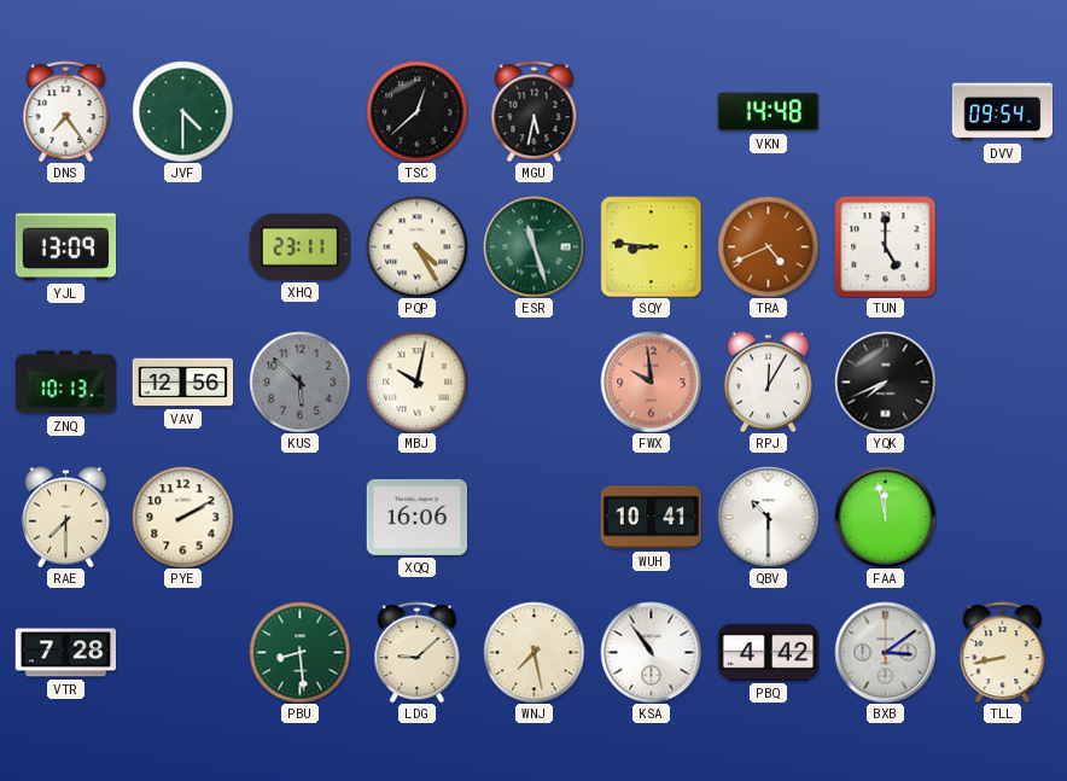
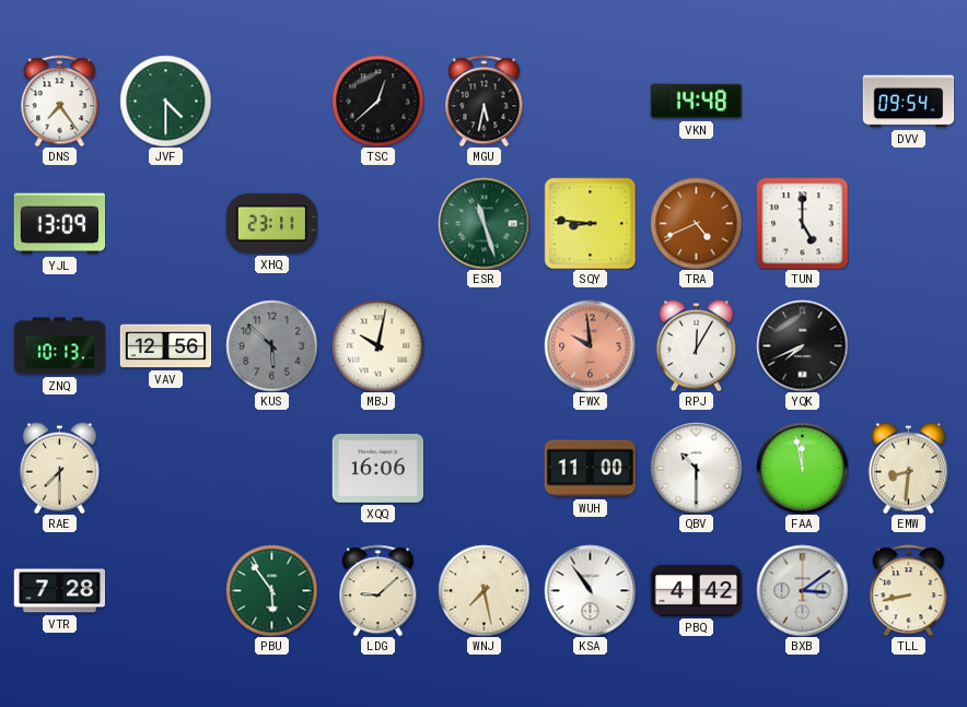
PQP: 4:25 -> none (416, 246)
PYE: 2:10 -> none (182, 517)
WUH: 10:41 -> 11:00 (590, 469)
EMW: none -> 8:31 (908, 468)
PBU: 8:29 -> 5:54 (271, 590)
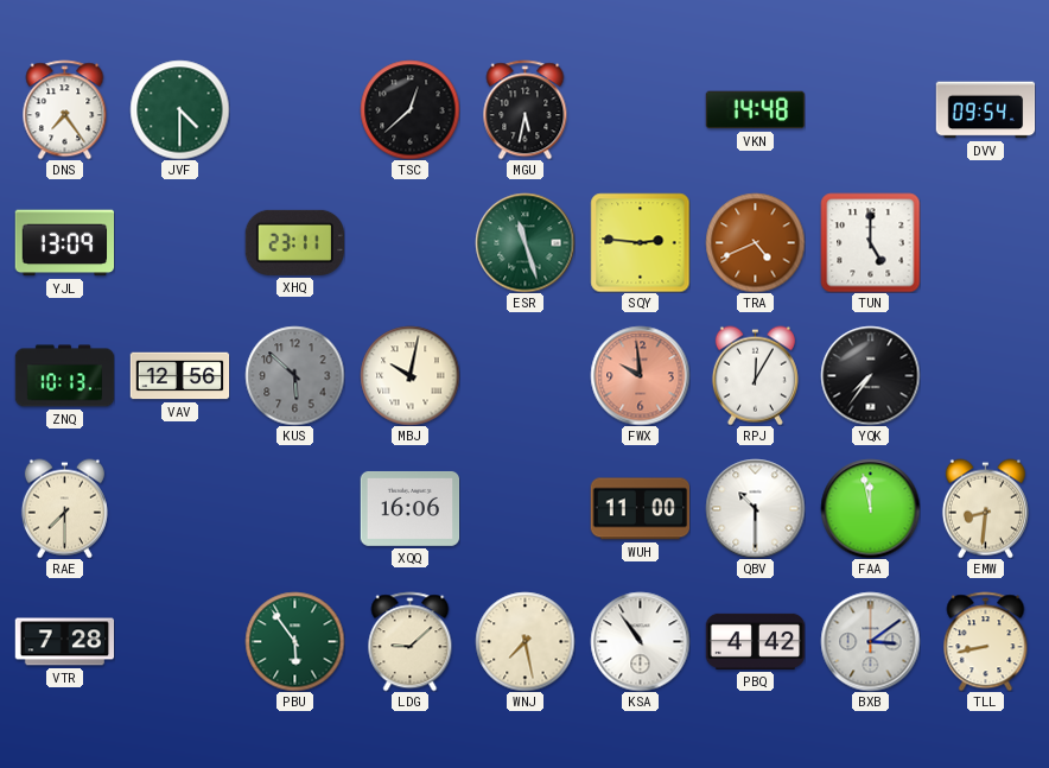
SQY: 8:46 -> 2:46 (640, 242)
YQK: 7:41 -> 7:36 (870, 375)
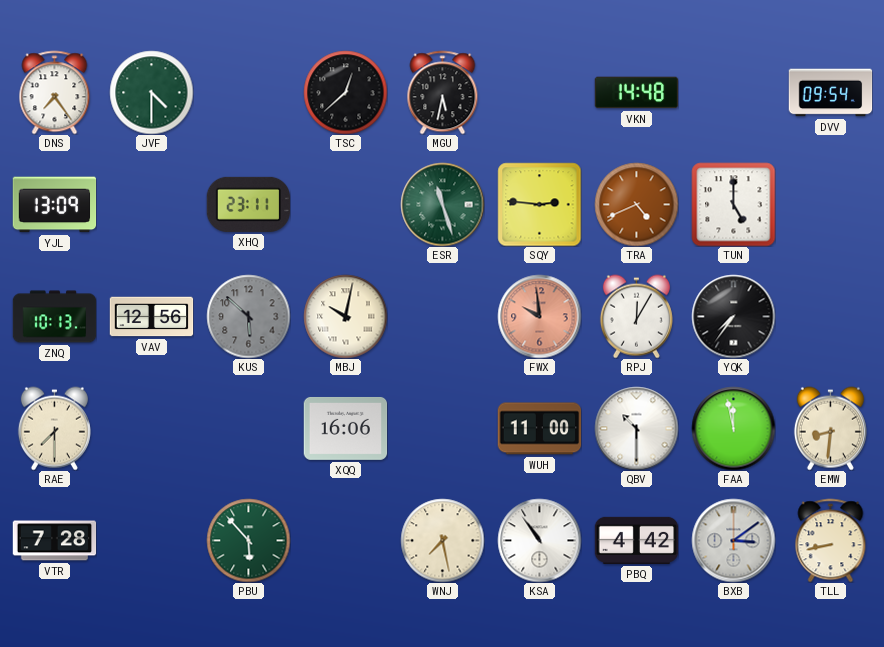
PBU: 5:54 -> 5:53 (248, 540)
LDG: 9:08 -> none (411, 641)
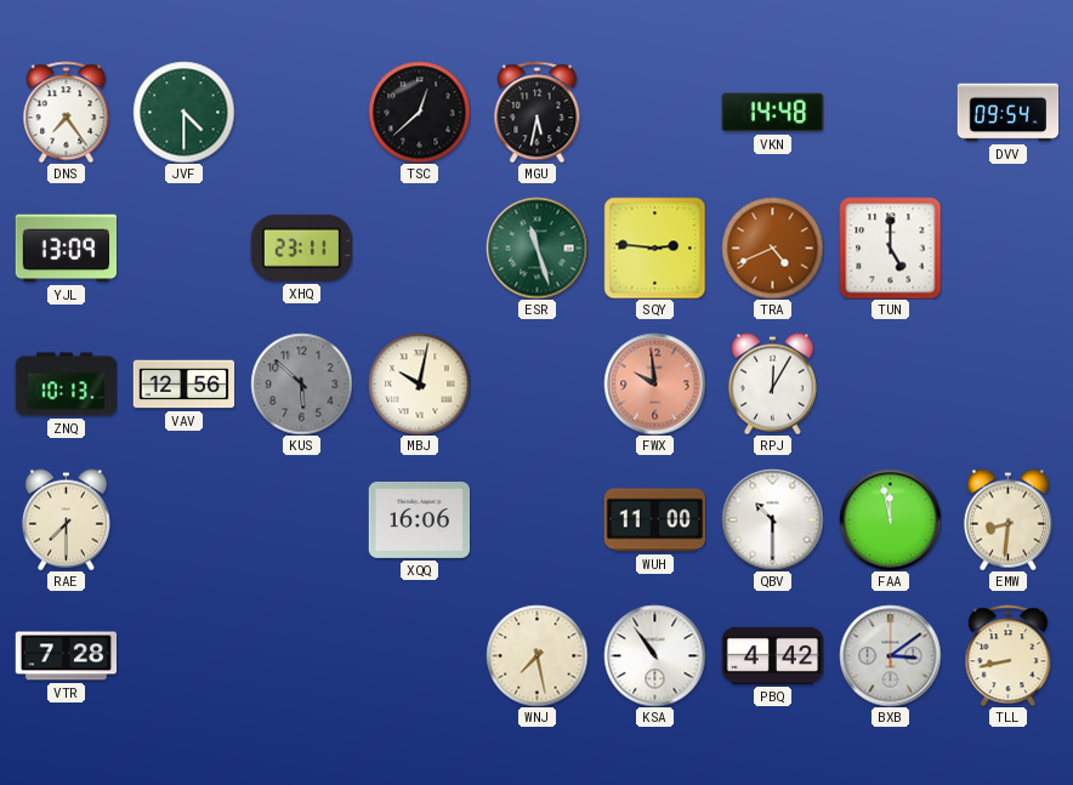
YQK: 7:36 -> none (733, 316)
PBU: 5:53 -> none (248, 540)
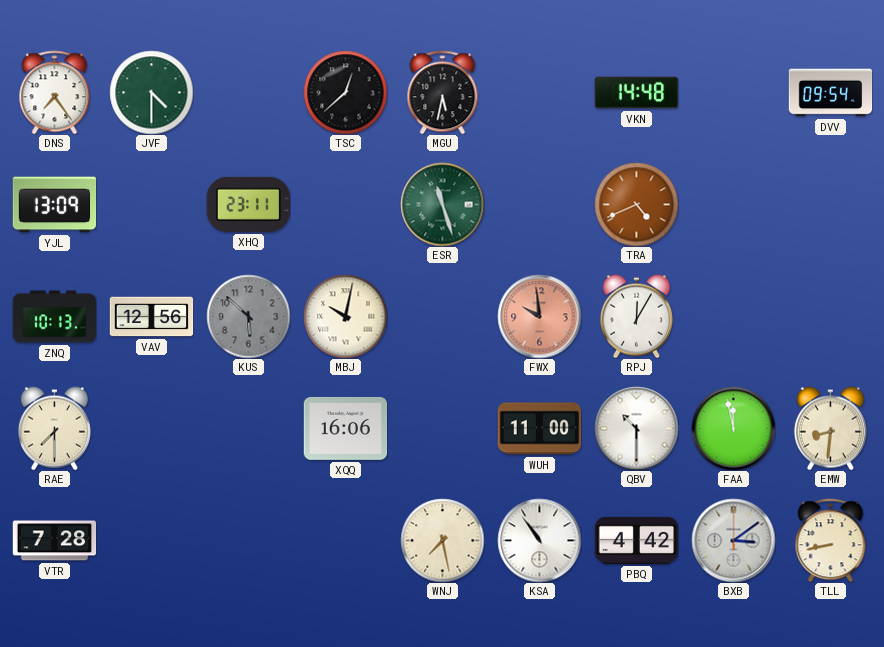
SQY: 2:46 -> none (654, 248)
TUN: 5:00 -> none (890, 248)
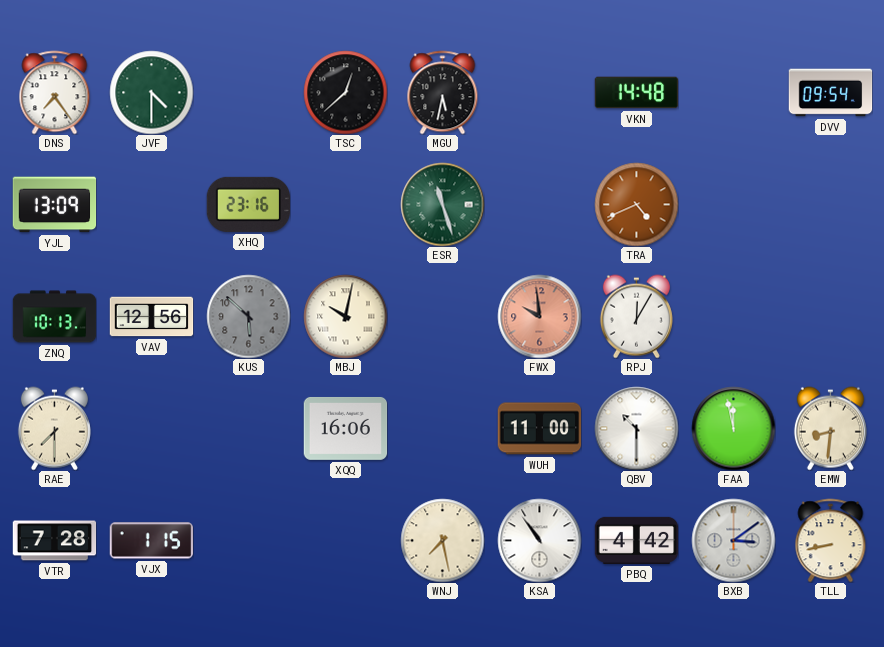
XHQ: 23:11 -> 23:16 (248, 204)
VJX: none -> 1:15 (151, 541)
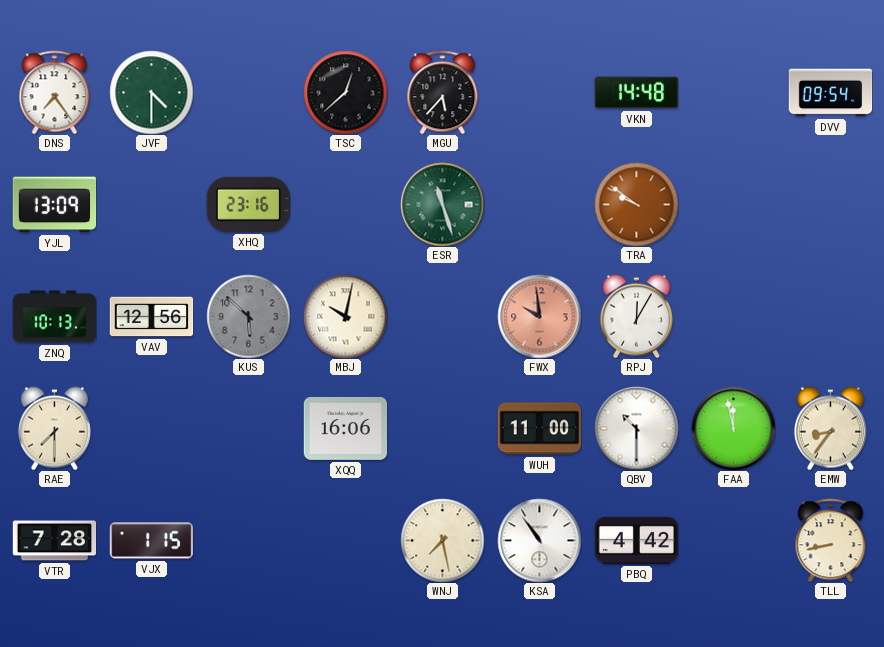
MGU: 5:32 -> 5:37 (443, 92)
TRA: 4:41 -> 9:51 (636, 204)
EMW: 8:31 -> 8:36 (830, 428)
BXB: 3:09 -> none (733, 540)
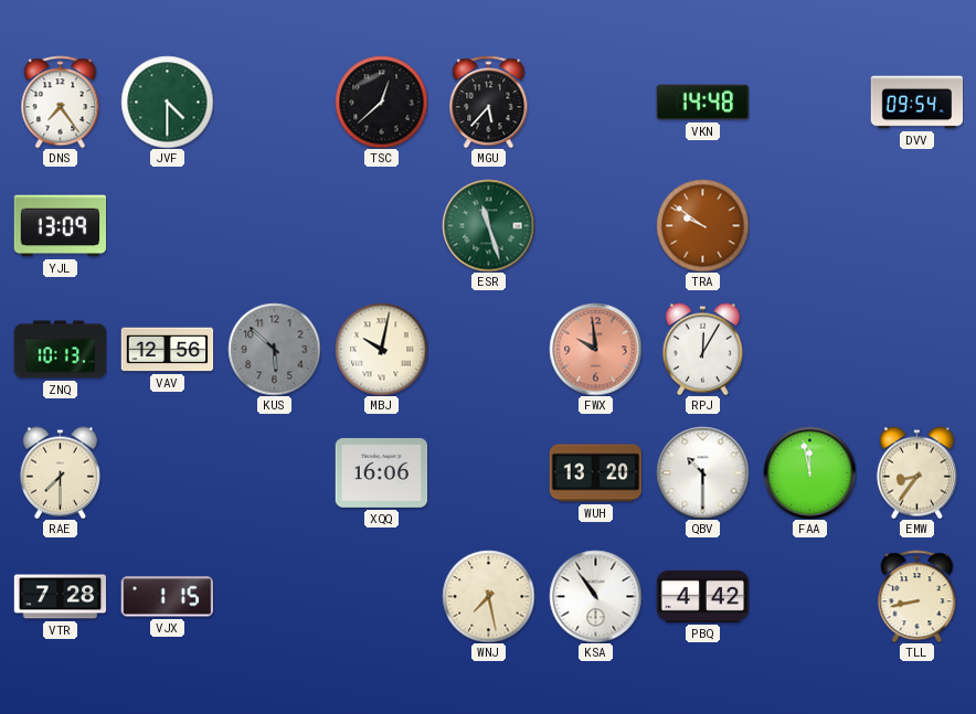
XHQ: 23:16 -> none (248, 204)
WUH: 11:00 -> 13:20 (595, 473)
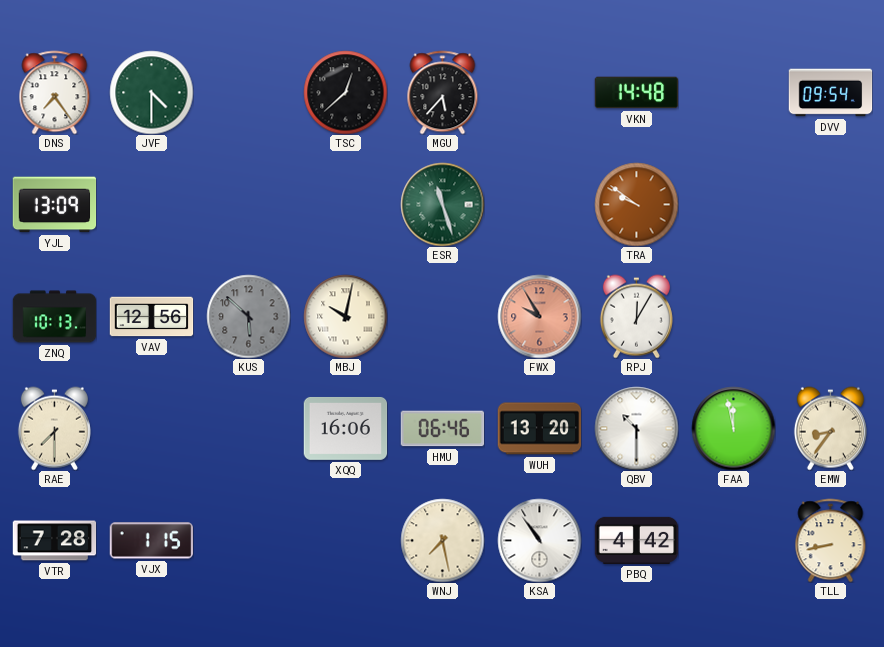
FWX: 9:59 -> 9:55 (539, 316)
HMU: none -> 06:46 (442, 429)
